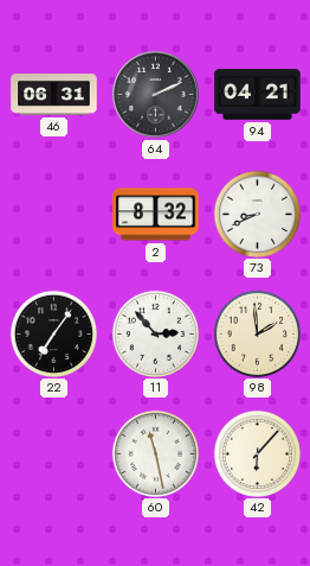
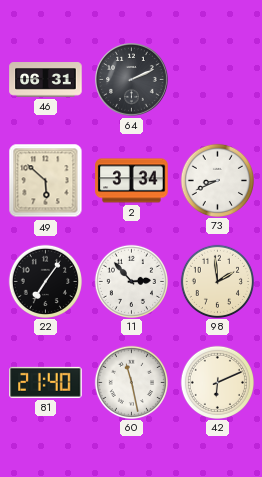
94: 04:21 -> none (258, 95)
49: none -> 5:52 (46, 181)
2: 8:32 -> 3:34 (132, 181)
81: none -> 21:40 (46, 382)
42: 6:07 -> 6:11 (217, 382)
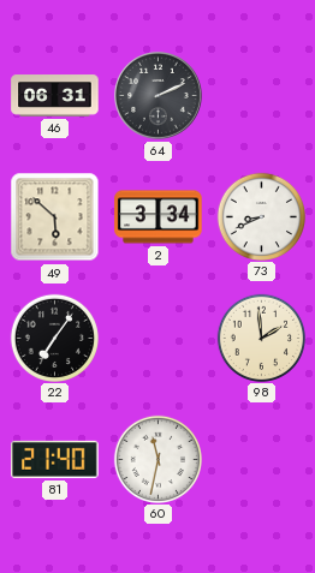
11: 2:53 -> none (131, 281)
60: 11:28 -> 11:32 (157, 459)
42: 6:11 -> none (217, 382)
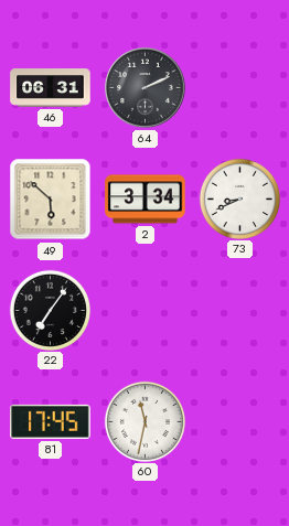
98: 1:59 -> none (261, 338)
81: 21:40 -> 17:45 (51, 421)
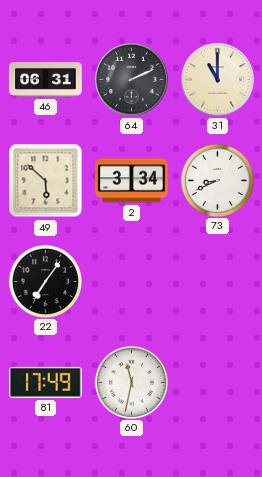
31: none -> 11:00 (218, 80)
81: 17:45 -> 17:49 (46, 382)
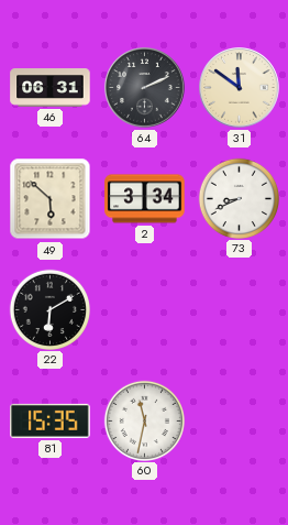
31: 11:00 -> 11:51 (240, 88)
22: 7:06 -> 6:10 (49, 309)
81: 17:49 -> 15:35 (51, 420)
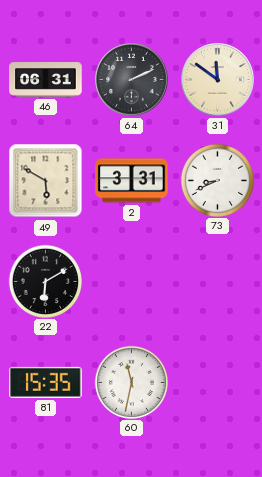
49: 5:52 -> 5:50 (46, 181)
2: 3:34 -> 3:31 (132, 181)
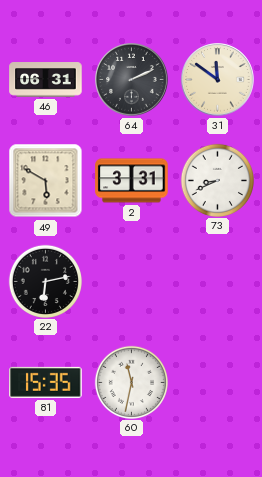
22: 6:10 -> 6:13 (45, 281)
